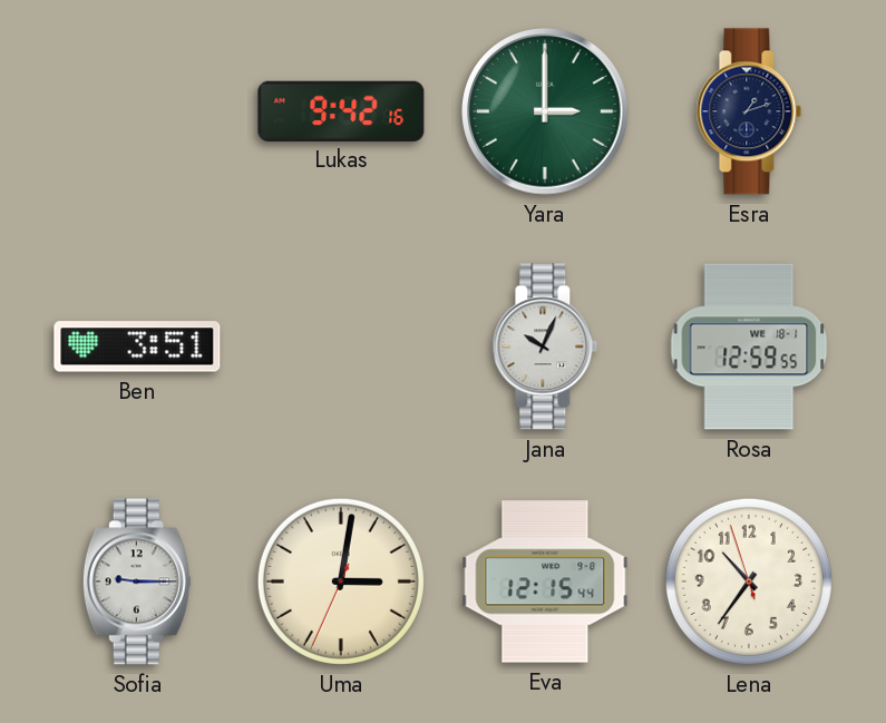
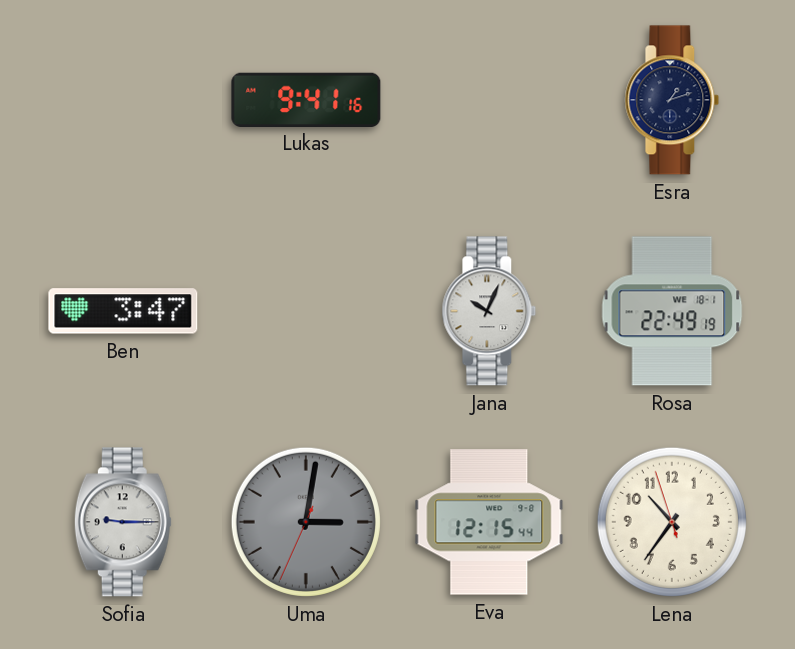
Lukas: 9:42 -> 9:41 (306, 99)
Yara: 3:00 -> none (545, 111)
Ben: 3:51 -> 3:47 (123, 311)
Rosa: 12:59 -> 22:49 (672, 311)
Uma dial: cream -> grey (306, 522)
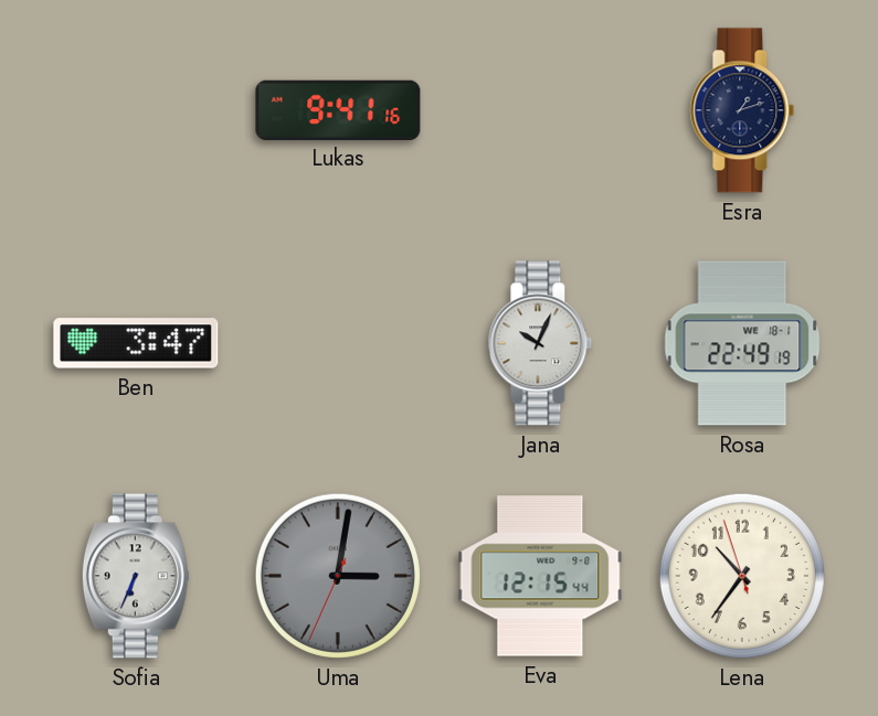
Sofia: 9:15 -> 6:34 (136, 576)
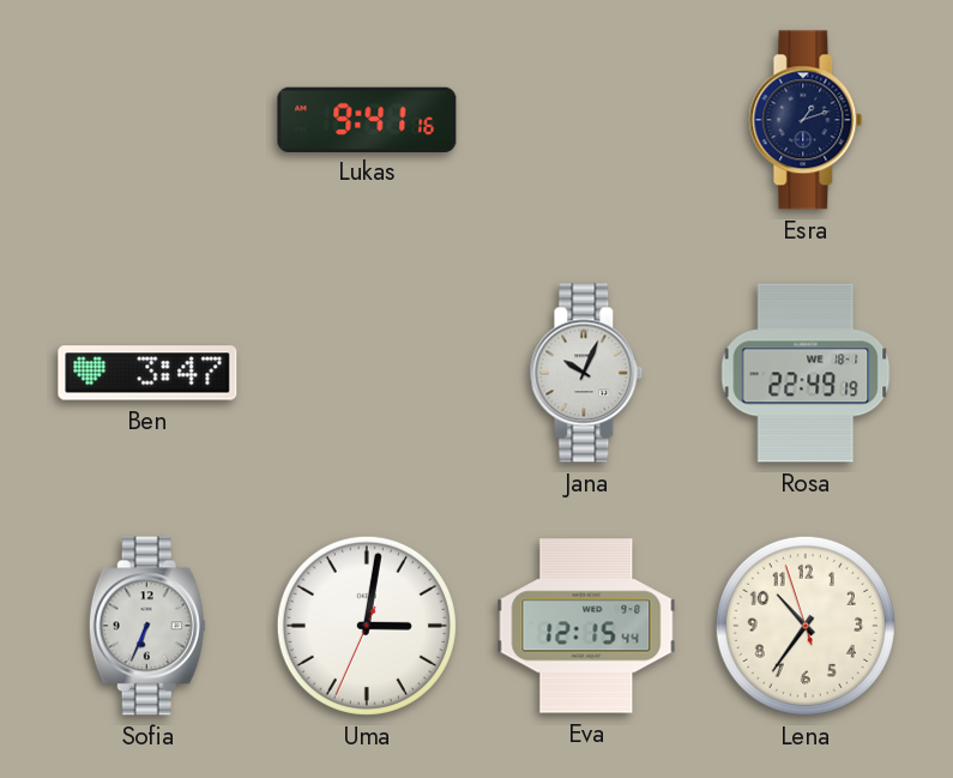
Uma dial: grey -> white (367, 626)
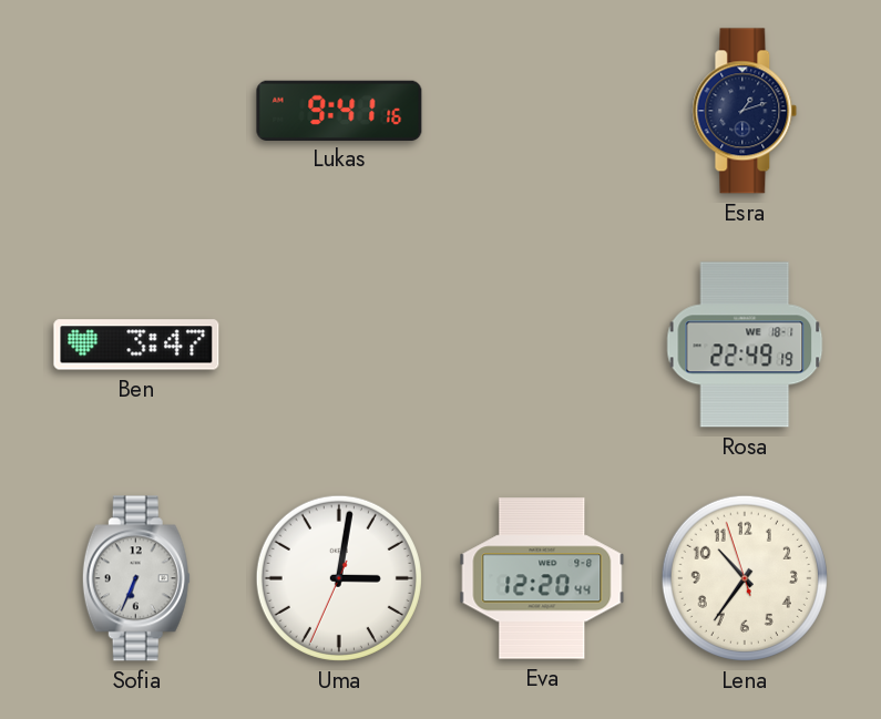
Jana: 10:04 -> none (586, 373)
Eva: 12:15 -> 12:20 (542, 578)
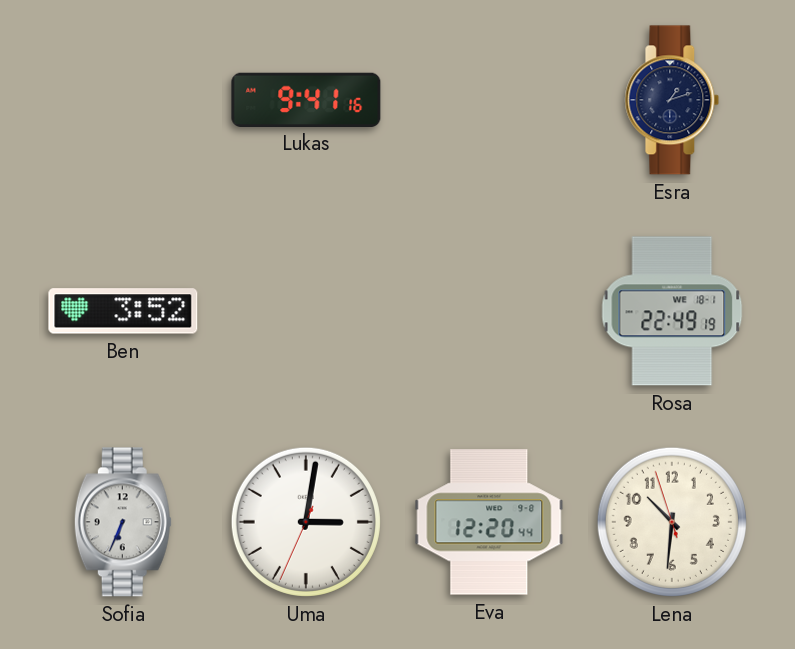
Ben: 3:47 -> 3:52 (123, 311)
Lena: 10:35 -> 10:30 (672, 522)
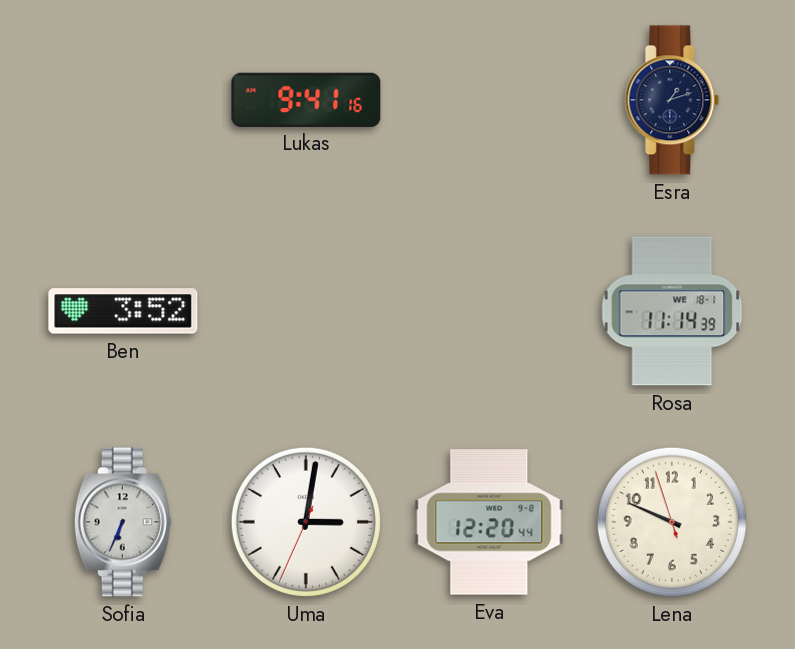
Rosa: 22:49 -> 11:14 (672, 311)
Lena: 10:30 -> 9:48 (672, 522)
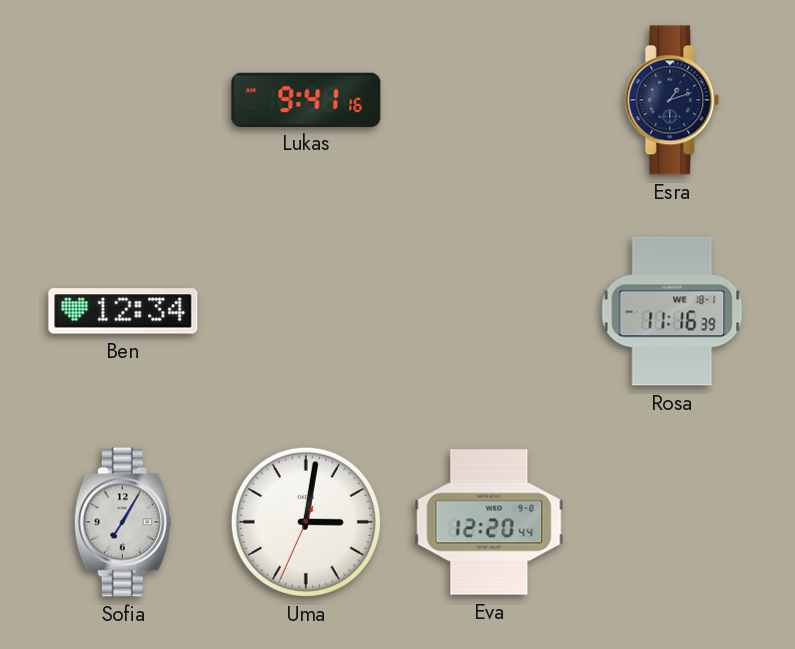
Ben: 3:52 -> 12:34 (123, 311)
Rosa: 11:14 -> 11:16 (672, 311)
Sofia: 6:34 -> 7:05 (123, 522)
Lena: 9:48 -> none (672, 522)
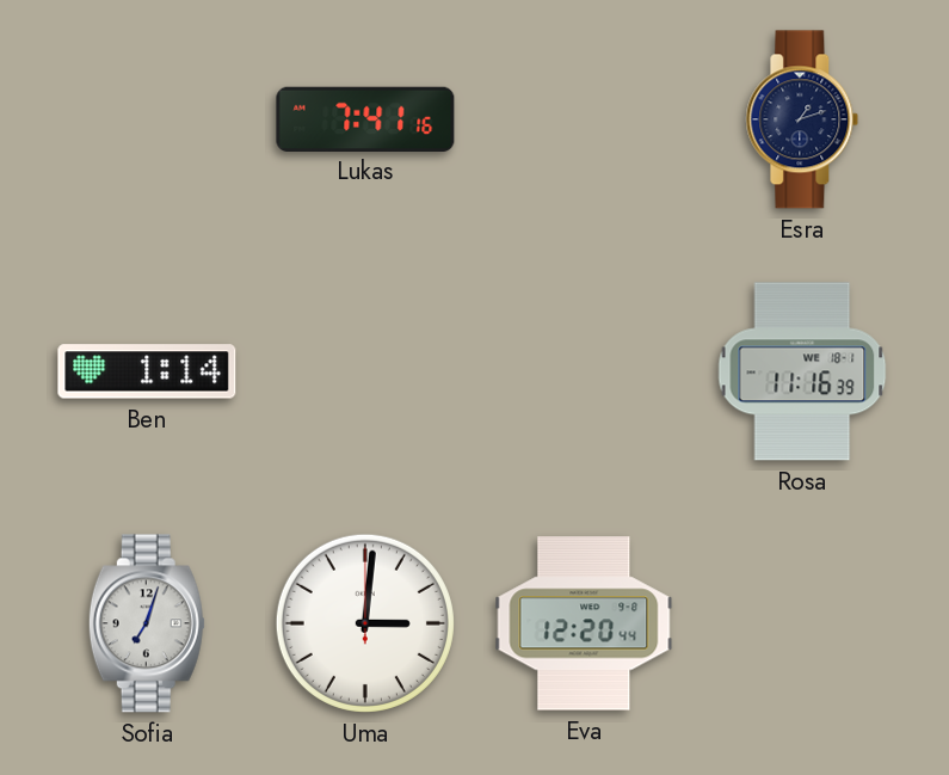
Lukas: 9:41 -> 7:41 (365, 118)
Ben: 12:34 -> 1:14 (147, 371)
Sofia: 7:05 -> 7:03 (147, 623)
Uma: 3:01:34 -> 3:01:00 (365, 623)
